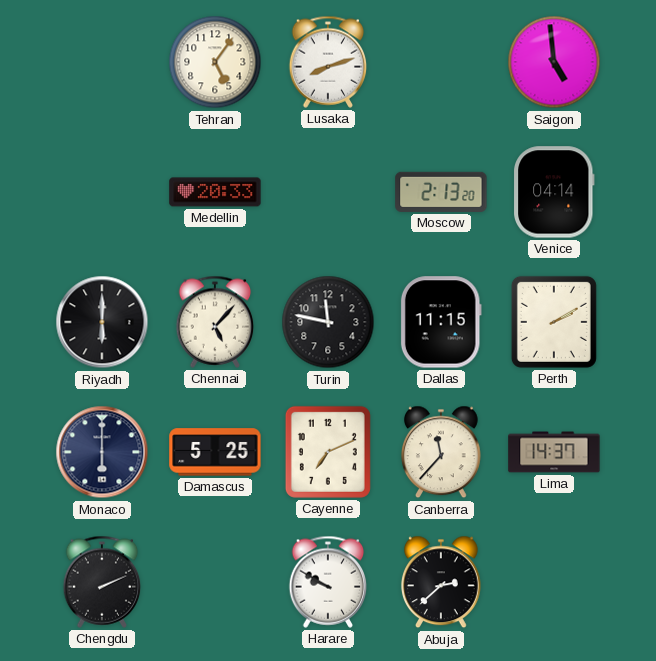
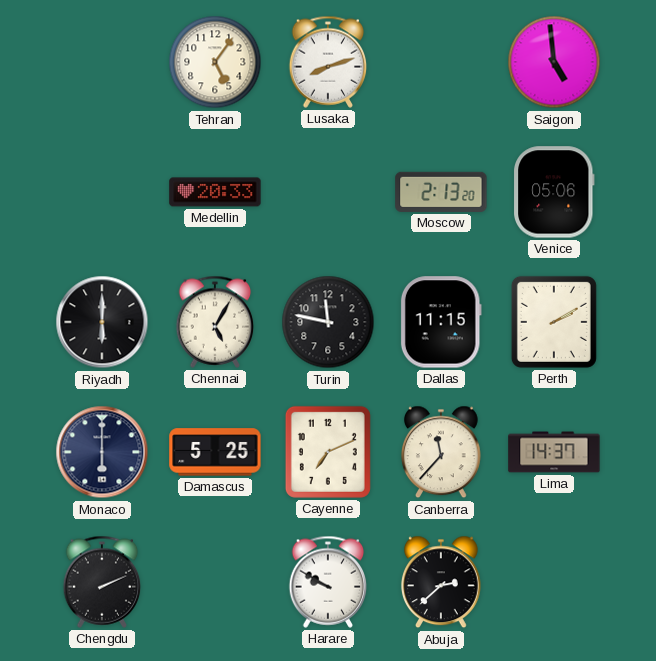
Venice: 04:14 -> 05:06 (554, 192)
Chennai: 5:07 -> 5:05 (215, 322)
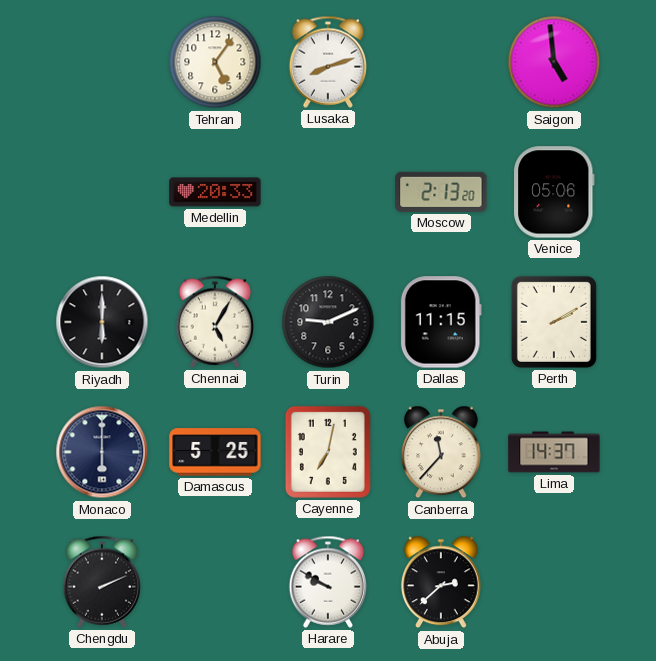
Turin: 11:47 -> 9:11 (328, 322)
Cayenne: 7:11 -> 7:02 (328, 452)
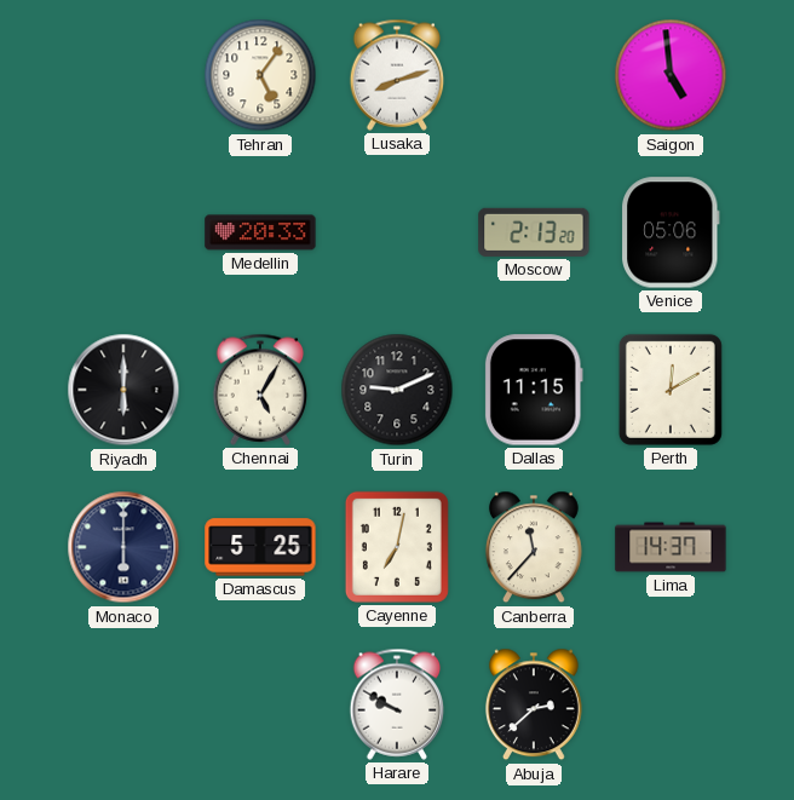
Perth: 2:10 -> 12:10 (671, 390)
Chengdu: 2:11 -> none (102, 582)
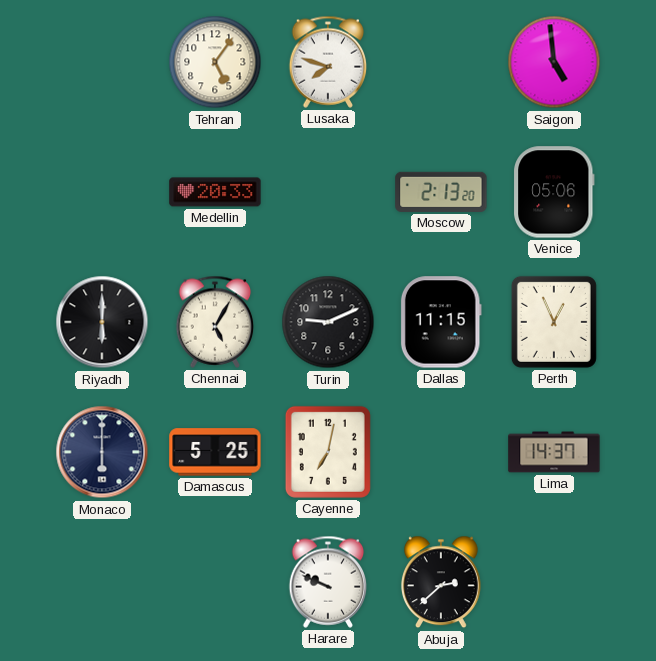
Lusaka: 8:12 -> 7:48 (328, 62)
Perth: 12:10 -> 12:56 (554, 322)
Canberra: 11:37 -> none (534, 547)
Harare: 9:50 -> 9:49 (328, 582)
